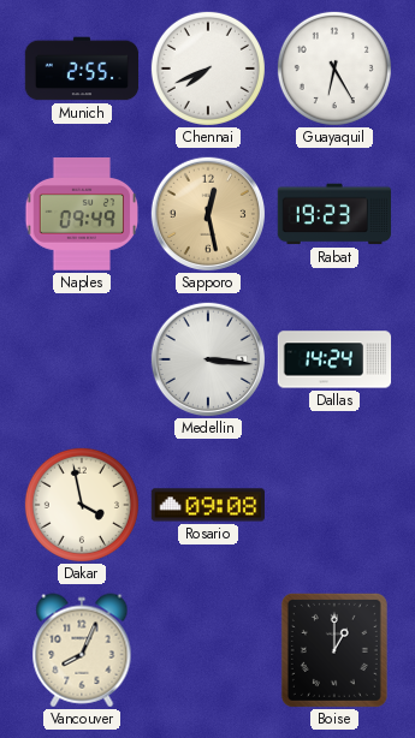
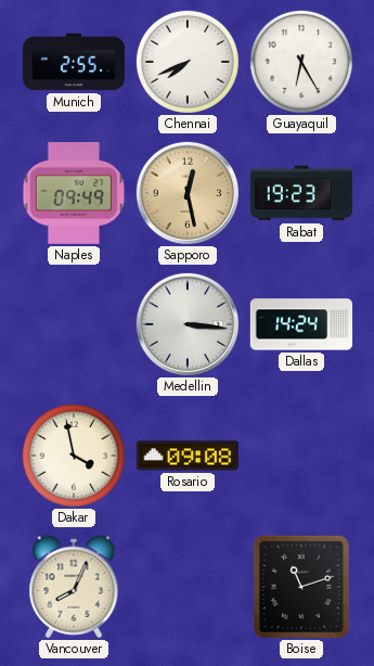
Boise: 1:00 -> 11:12 (301, 587)
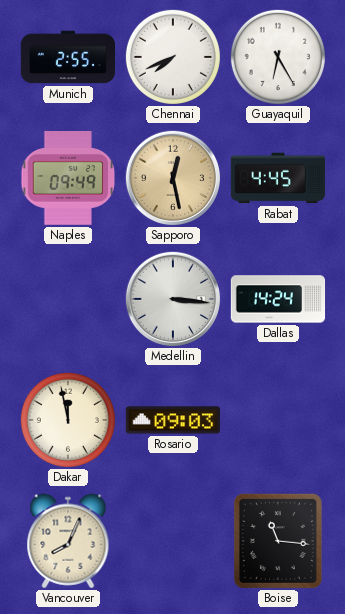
Rabat: 19:23 -> 4:45 (277, 178)
Dakar: 3:58 -> 11:58 (68, 420)
Rosario: 09:08 -> 09:03 (172, 420)
Boise: 11:12 -> 11:16 (278, 541)
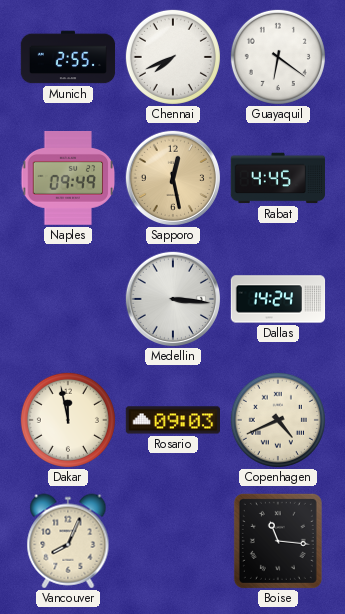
Guayaquil: 6:25 -> 6:21 (278, 57)
Copenhagen: none -> 4:41 (278, 420)
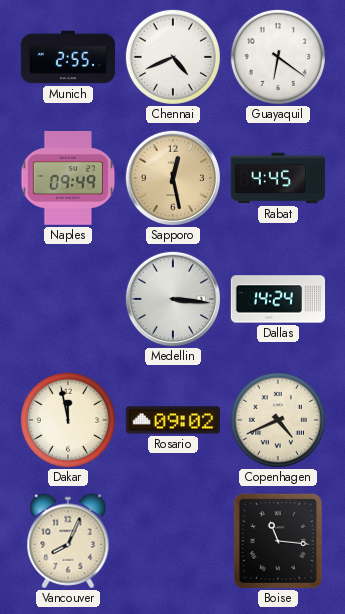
Chennai: 7:41 -> 4:41 (173, 57)
Rosario: 09:03 -> 09:02 (172, 420)
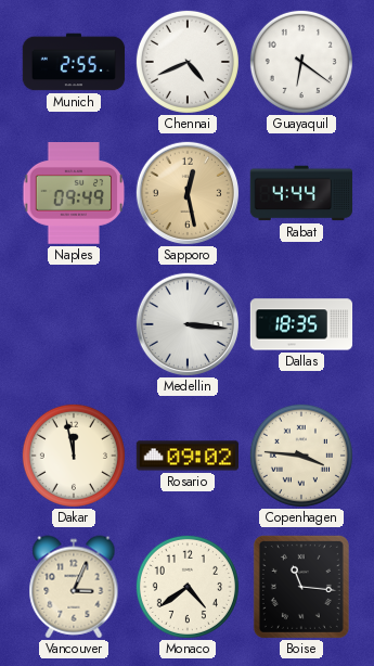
Rabat: 4:45 -> 4:44 (300, 193)
Dallas: 14:24 -> 18:35 (301, 324)
Copenhagen: 4:41 -> 3:46 (301, 456)
Vancouver: 8:04 -> 3:04 (74, 587)
Monaco: none -> 4:39 (188, 587)
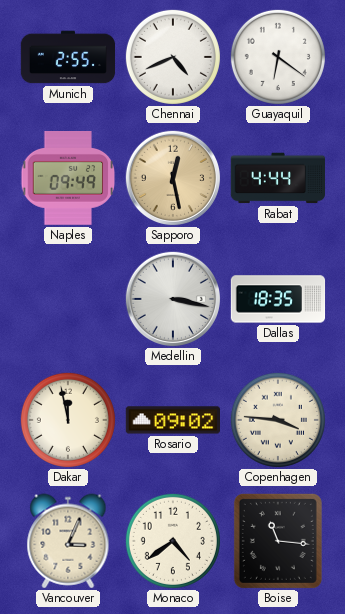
Medellin: 3:16 -> 3:17 (172, 298)
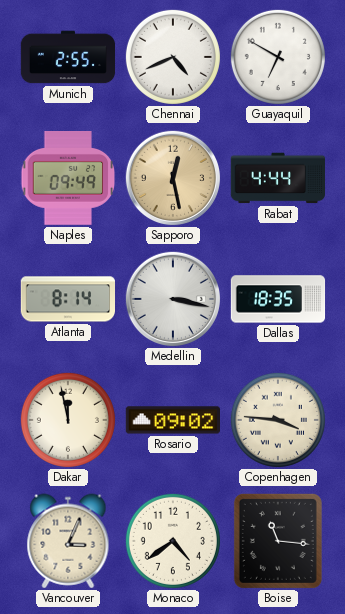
Guayaquil: 6:21 -> 6:50 (278, 57)
Atlanta: none -> 8:14 (67, 299)
